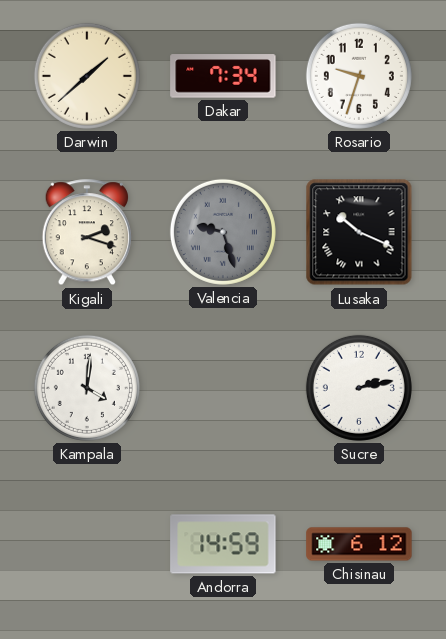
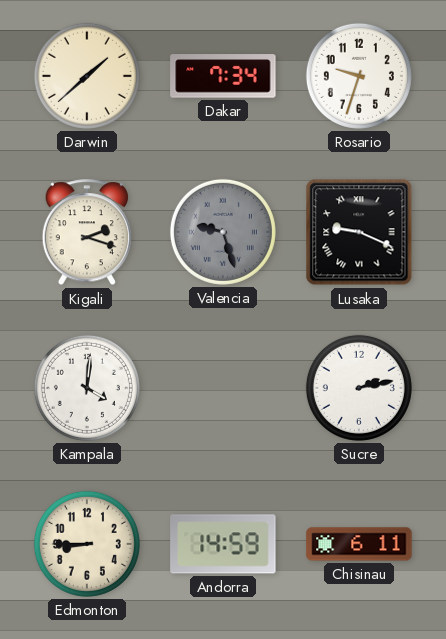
Lusaka: 10:19 -> 9:19 (359, 232)
Edmonton: none -> 8:45 (87, 544)
Chisinau: 6:12 -> 6:11 (359, 544)
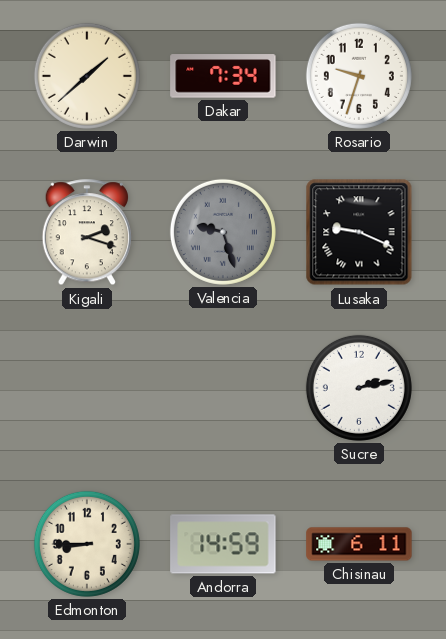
Kampala: 4:01 -> none (87, 388)
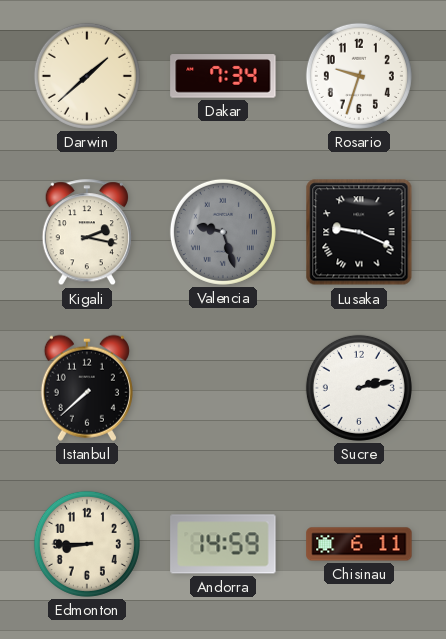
Kigali: 2:18 -> 2:17 (86, 233)
Istanbul: none -> 7:38 (87, 388)
